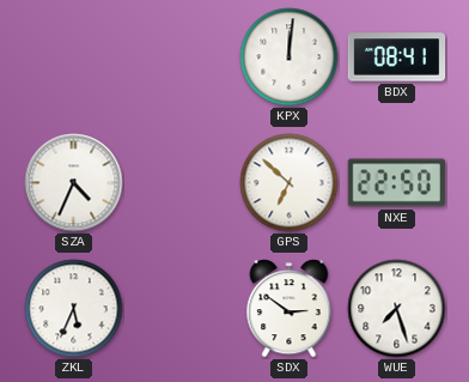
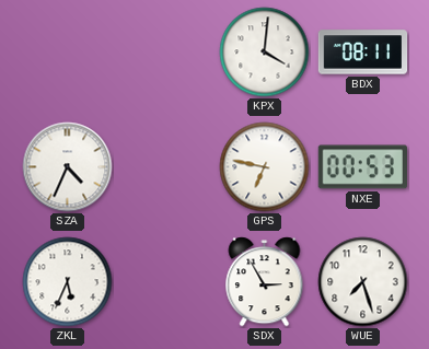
KPX: 12:01 -> 4:01 (265, 53)
BDX: 08:41 -> 08:11 (363, 53)
GPS: 6:52 -> 6:47 (265, 167)
NXE: 22:50 -> 00:53 (362, 167)
SDX: 2:51 -> 2:55 (265, 282)
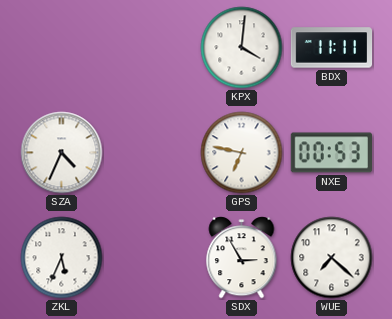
BDX: 08:11 -> 11:11 (332, 48)
WUE: 7:27 -> 7:22 (332, 258)
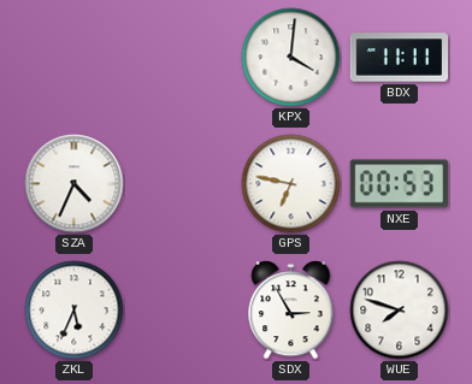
WUE: 7:22 -> 7:48 (400, 311)
